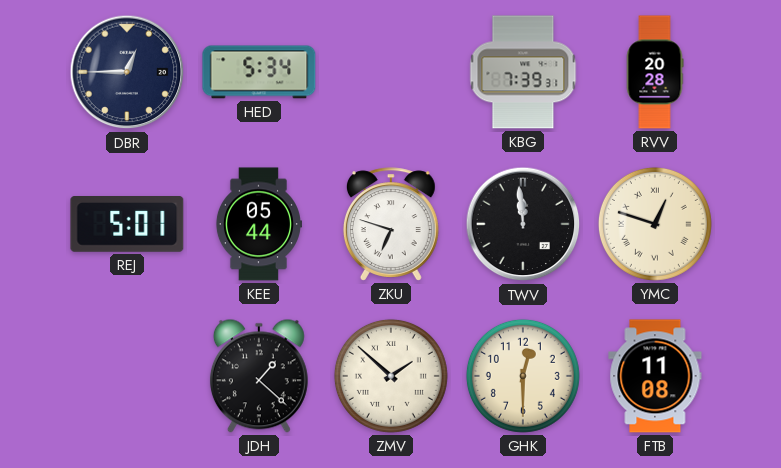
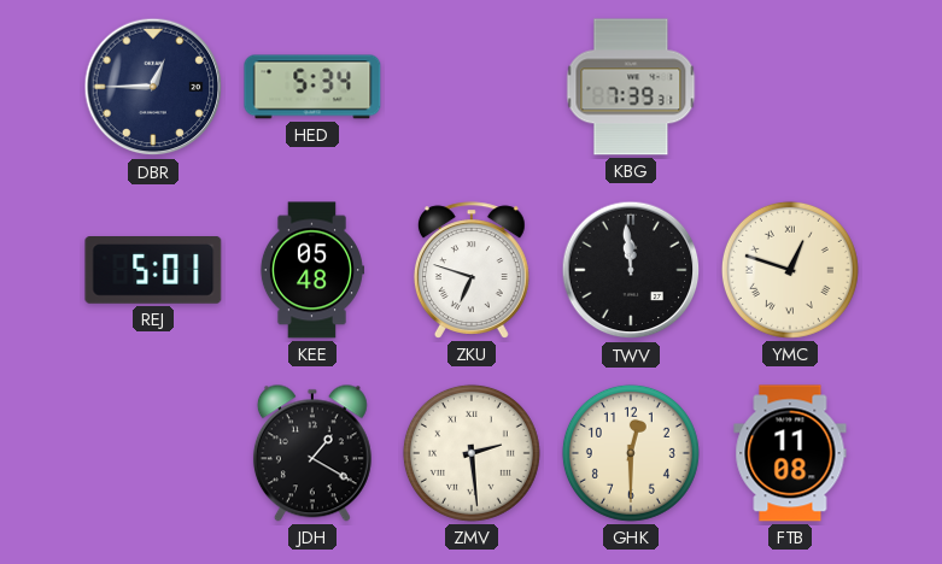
RVV: 20:28 -> none (655, 72)
KEE: 05:44 -> 05:48 (311, 270)
JDH: 1:22 -> 1:20 (312, 453)
ZMV: 1:52 -> 2:29 (472, 453)
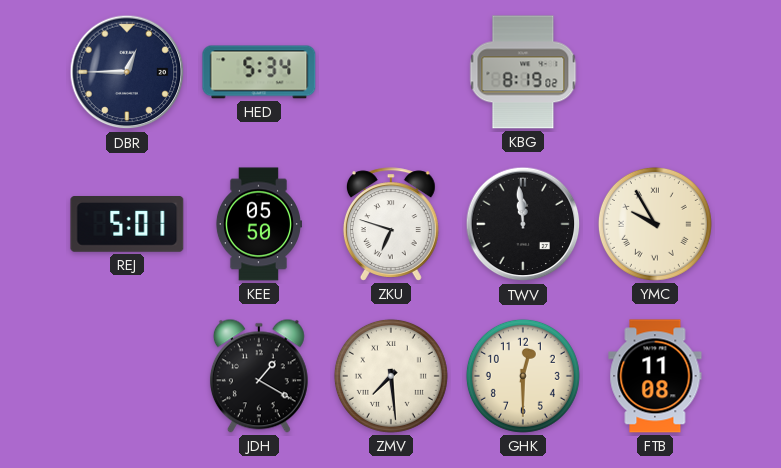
KBG: 7:39 -> 8:19 (523, 72)
KEE: 05:48 -> 05:50 (258, 224)
YMC: 12:48 -> 9:55 (655, 224)
ZMV: 2:29 -> 7:29 (391, 376)
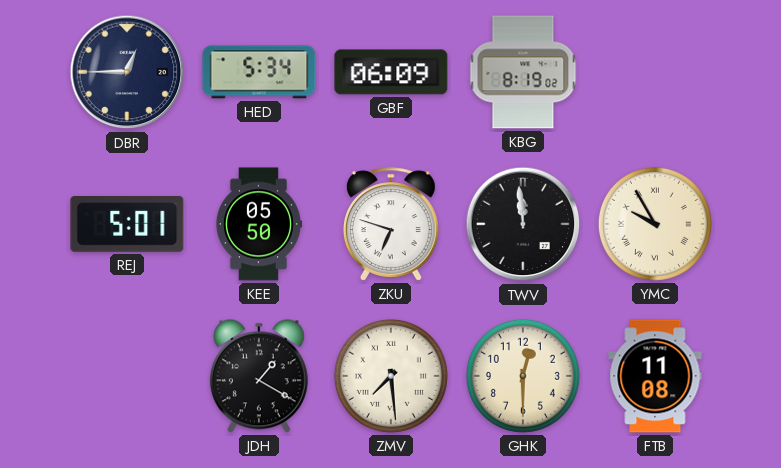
GBF: none -> 06:09 (391, 72)
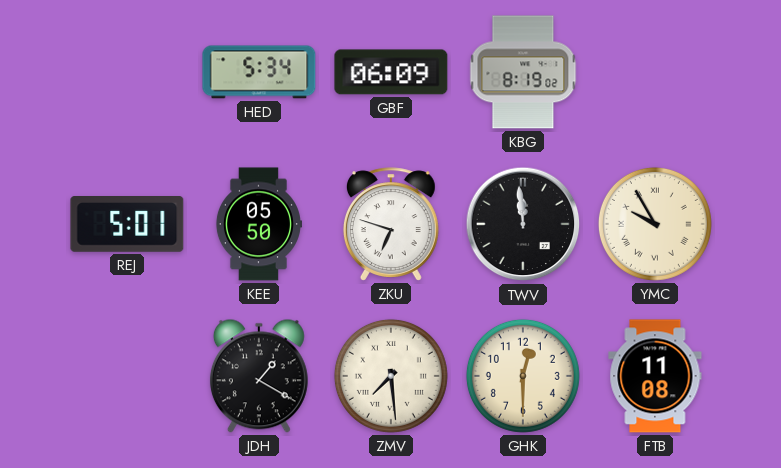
DBR: 12:45 -> none (127, 72)
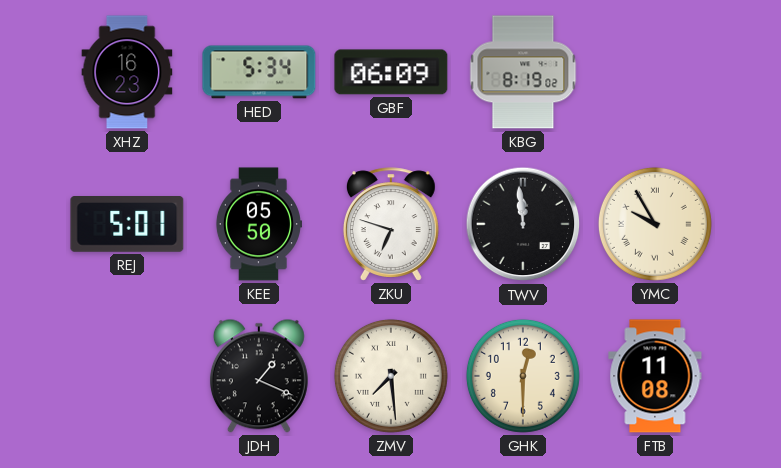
XHZ: none -> 16:23 (127, 72)
JDH: 1:20 -> 1:19 (259, 376)
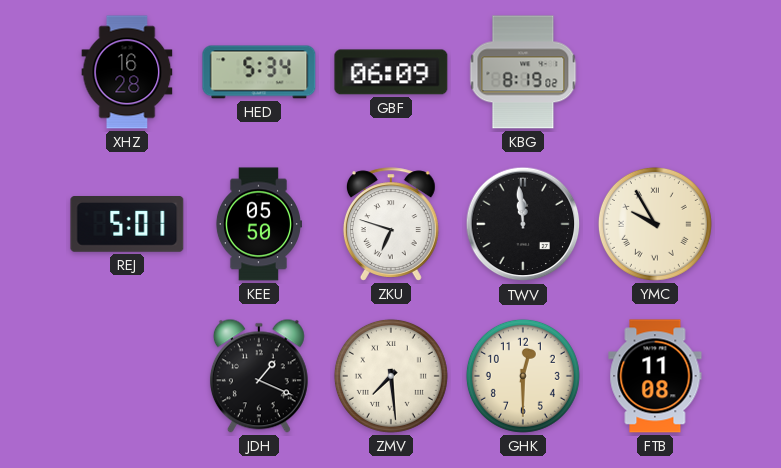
XHZ: 16:23 -> 16:28 (127, 72)
